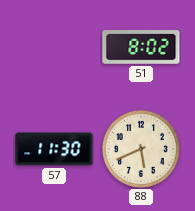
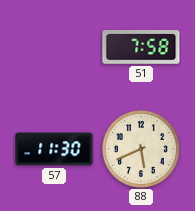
51: 8:02 -> 7:58 (141, 47)
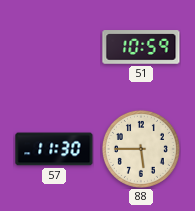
51: 7:58 -> 10:59 (141, 47)
88: 5:41 -> 5:45 (141, 149)
